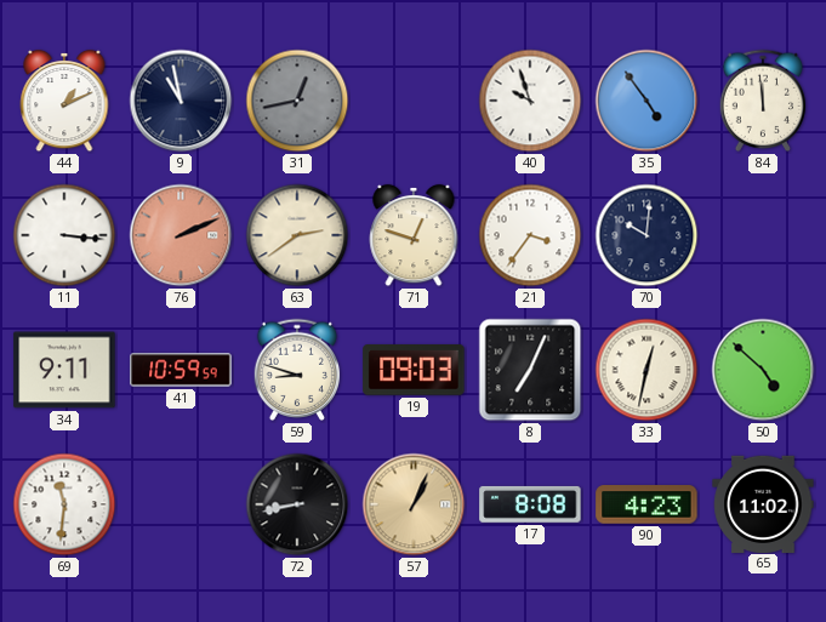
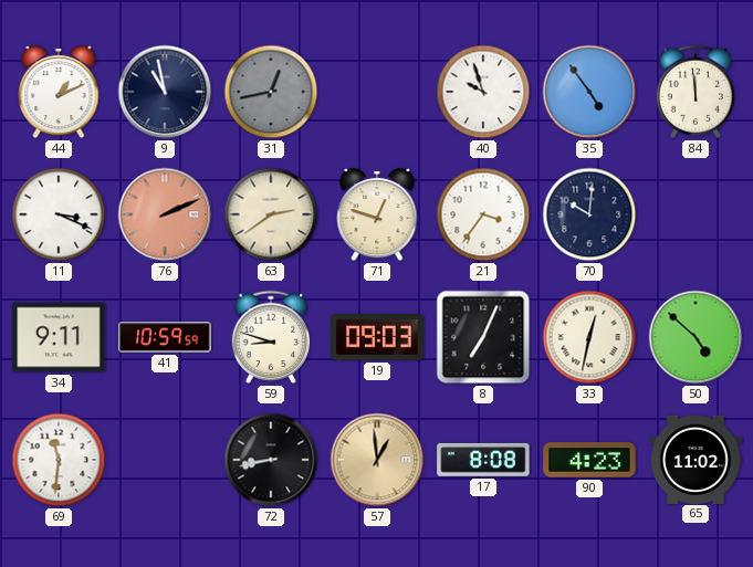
11: 3:16 -> 3:19 (59, 214)
57: 1:04 -> 12:59 (377, 460)
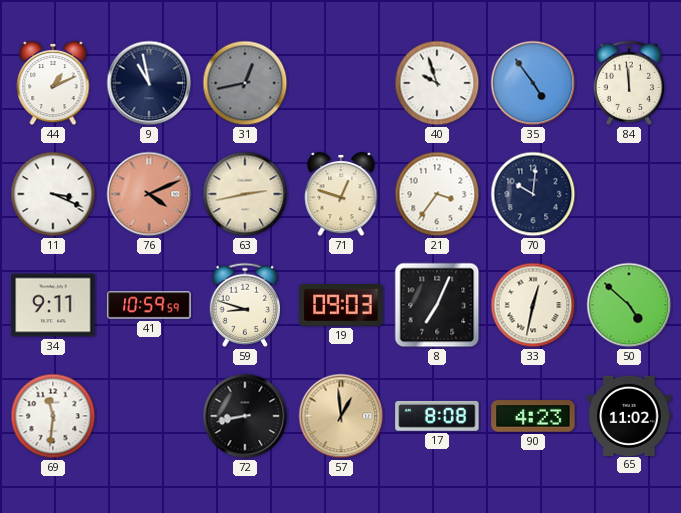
76: 2:11 -> 4:11 (149, 194)
63: 2:39 -> 2:43 (245, 194)
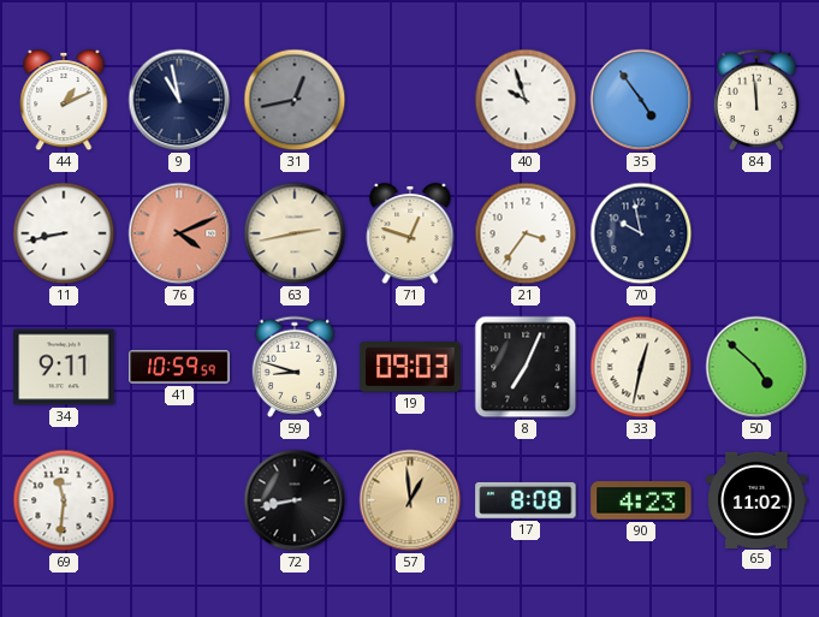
11: 3:19 -> 8:43 (64, 233)
70: 10:01 -> 9:58 (641, 233)
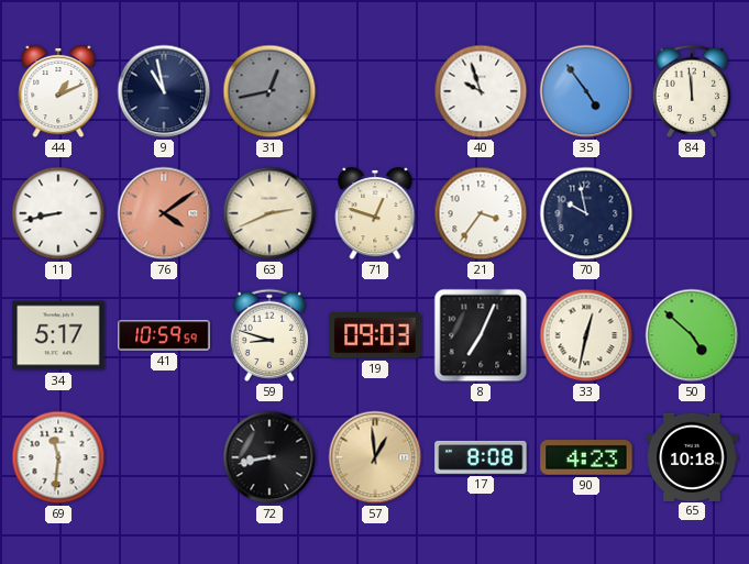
76: 4:11 -> 4:09 (164, 213)
63: 2:43 -> 2:41 (269, 213)
34: 9:11 -> 5:17 (58, 335)
65: 11:02 -> 10:18 (692, 456)
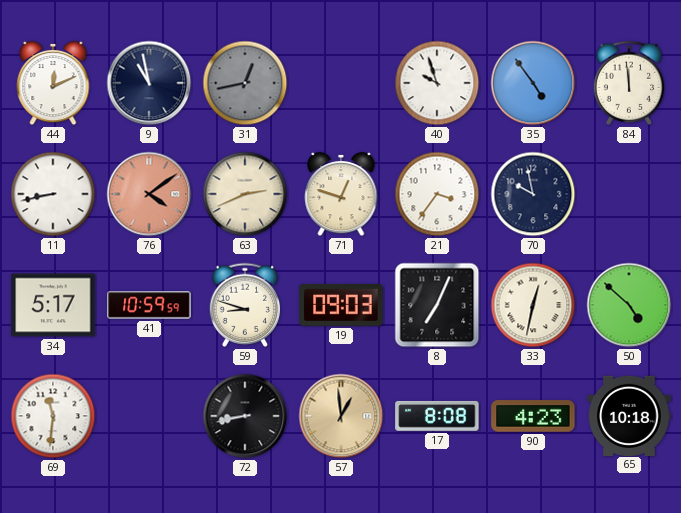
44: 1:11 -> 12:11 (53, 83)
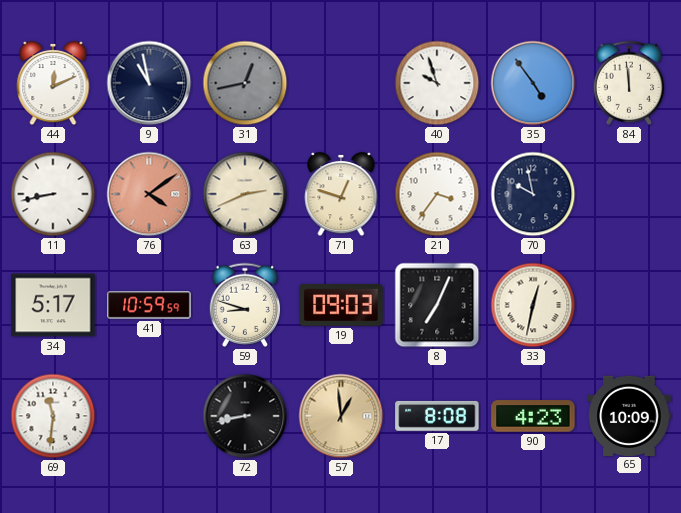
50: 4:52 -> none (629, 305)
65: 10:18 -> 10:09 (629, 415)
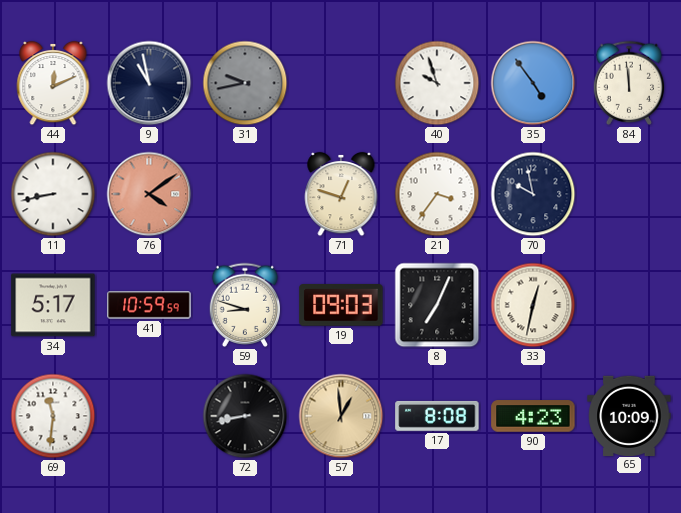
31: 12:43 -> 9:43 (245, 83)
63: 2:41 -> none (245, 194)
